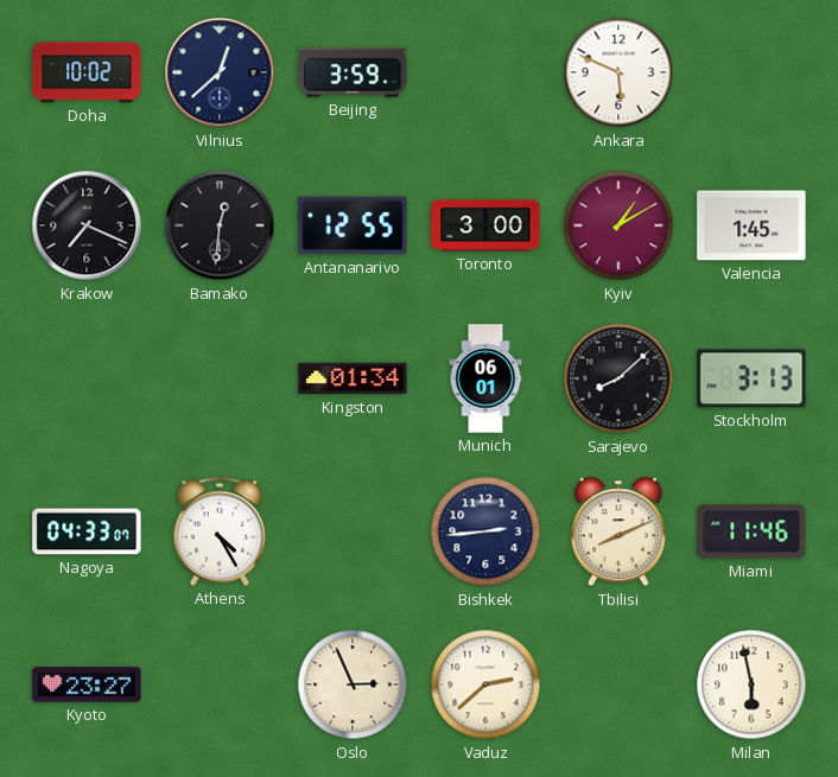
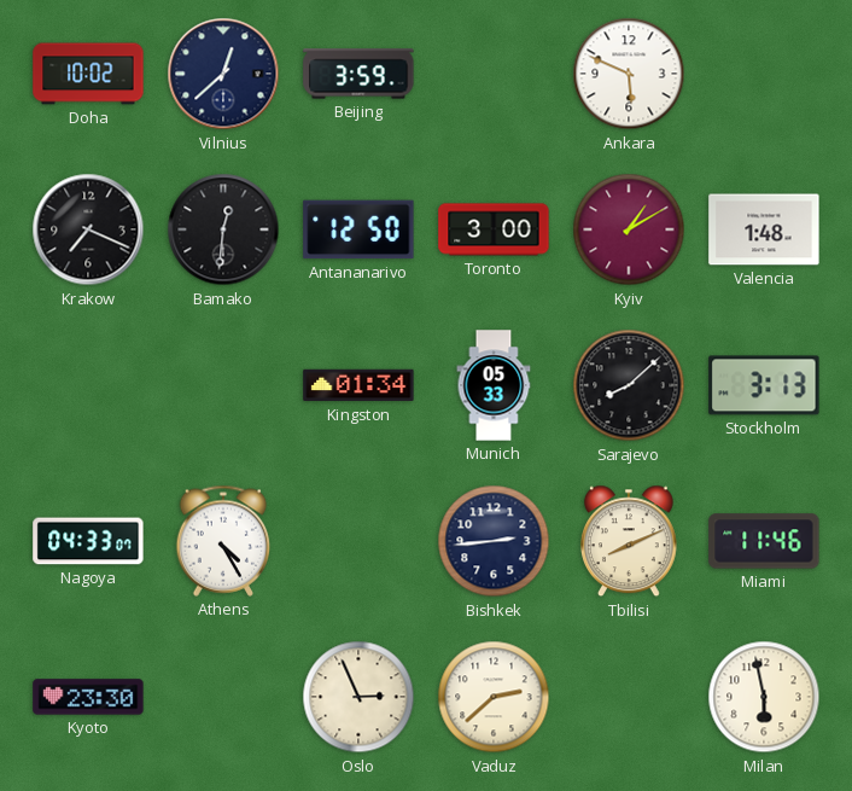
Antananarivo: 12:55 -> 12:50 (358, 229)
Valencia: 1:45 -> 1:48 (764, 229)
Munich: 06:01 -> 05:33 (494, 385)
Kyoto: 23:27 -> 23:30 (88, 697)
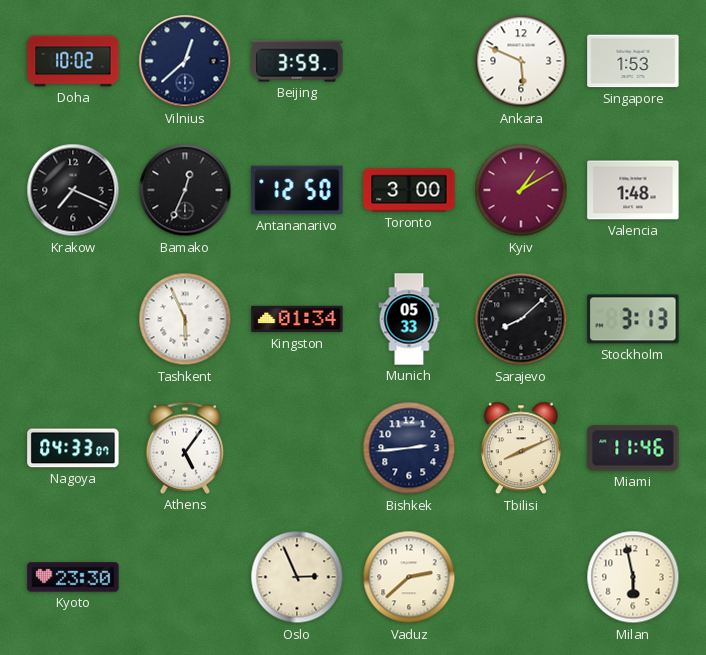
Singapore: none -> 1:53 (633, 61)
Bamako: 12:31 -> 12:34 (185, 190)
Tashkent: none -> 5:56 (185, 319)
Athens: 4:25 -> 5:06 (185, 448)
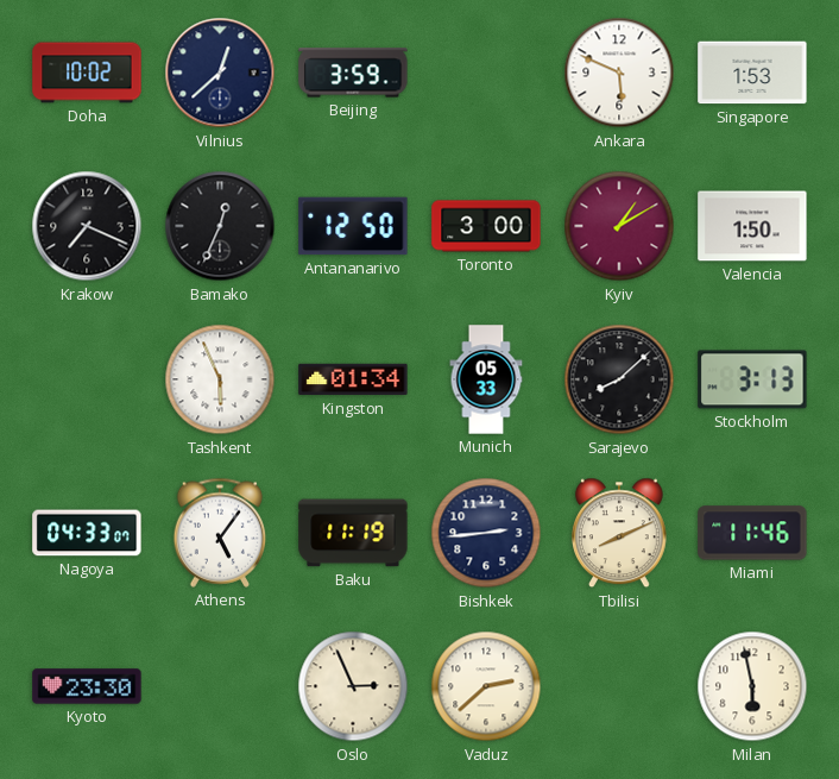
Valencia: 1:48 -> 1:50 (752, 226)
Baku: none -> 11:19 (353, 533)
